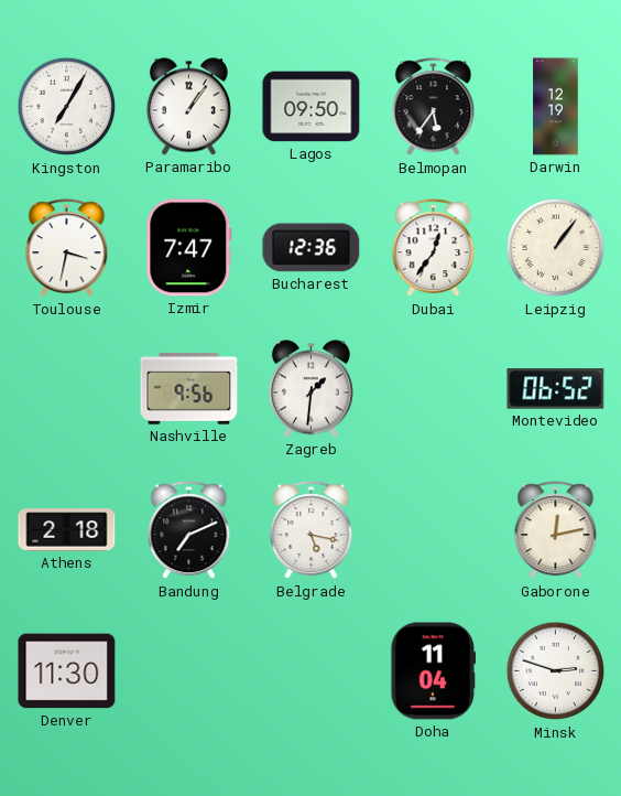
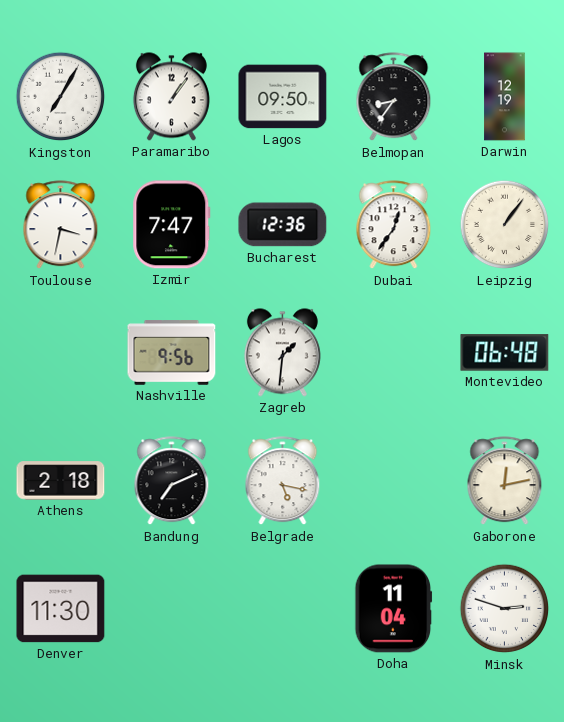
Belmopan: 5:36 -> 8:36 (394, 97)
Montevideo: 06:52 -> 06:48 (505, 353)
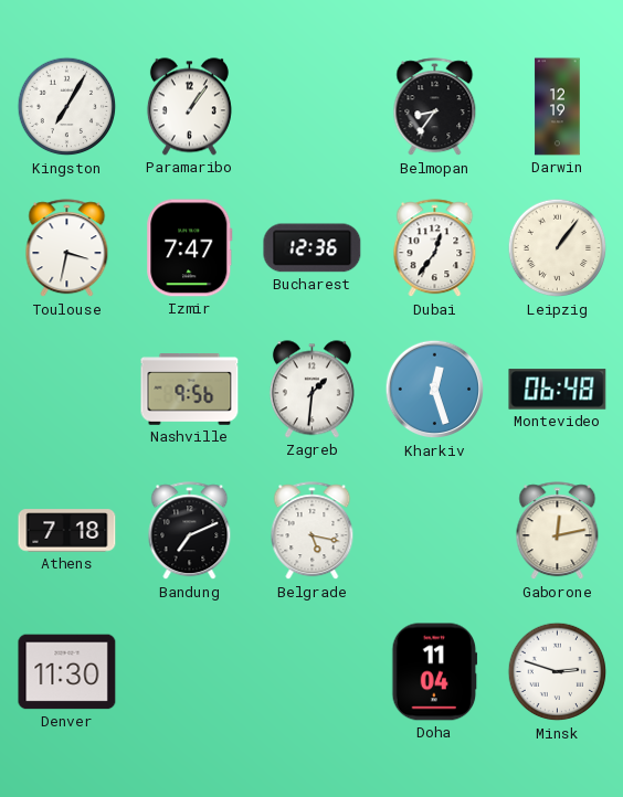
Lagos: 09:50 -> none (283, 97)
Kharkiv: none -> 12:27 (435, 390)
Athens: 2:18 -> 7:18 (67, 531)
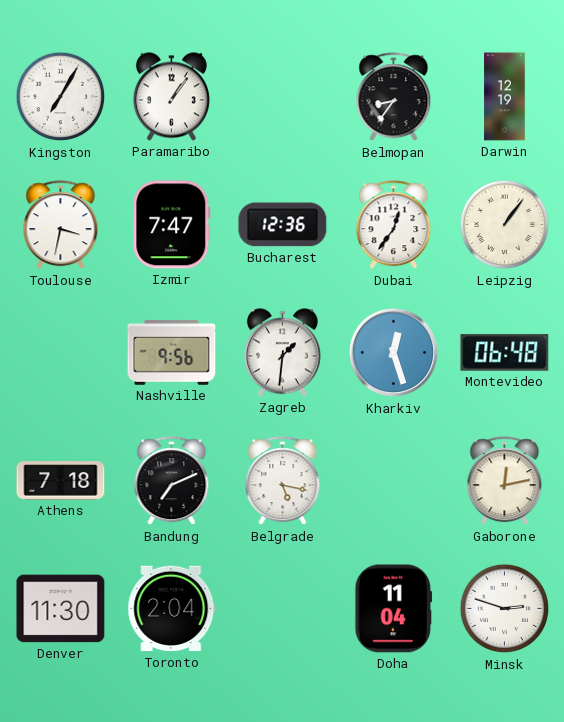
Toronto: none -> 2:04 (172, 609)
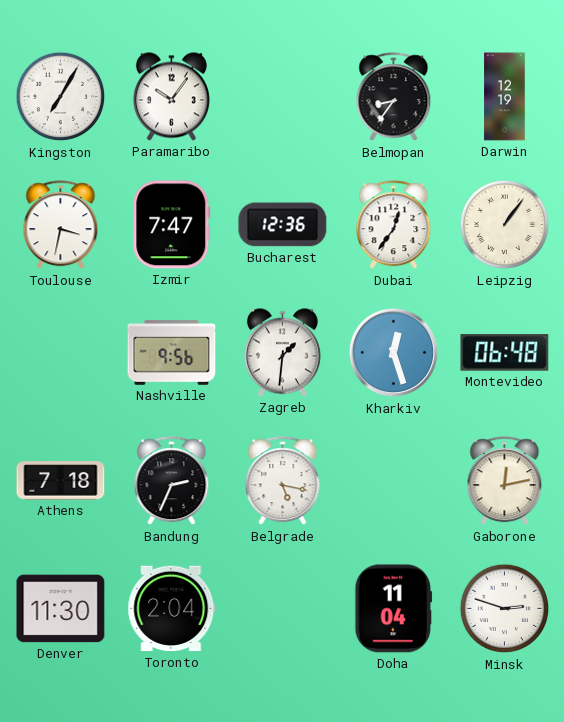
Paramaribo: 1:06 -> 10:06 (171, 97)
Bandung: 7:11 -> 2:34 (172, 481)
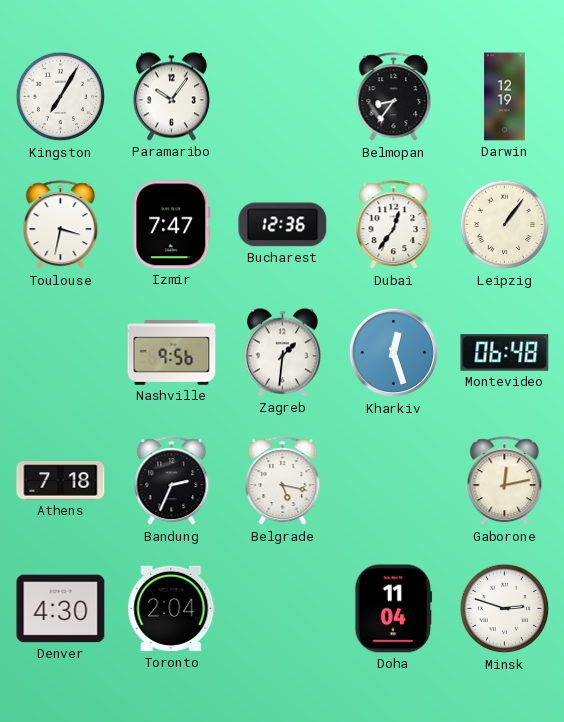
Denver: 11:30 -> 4:30 (61, 609)
